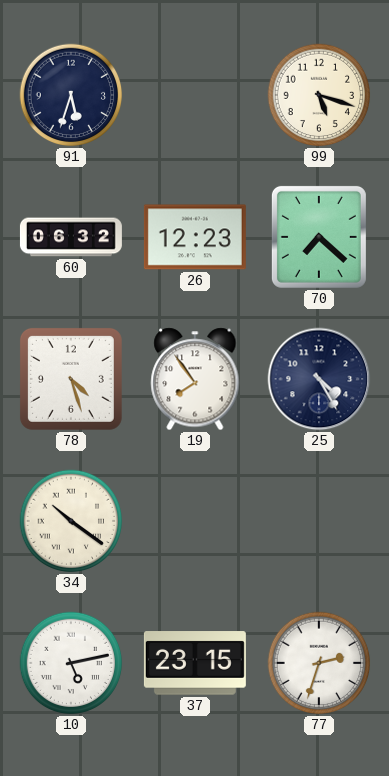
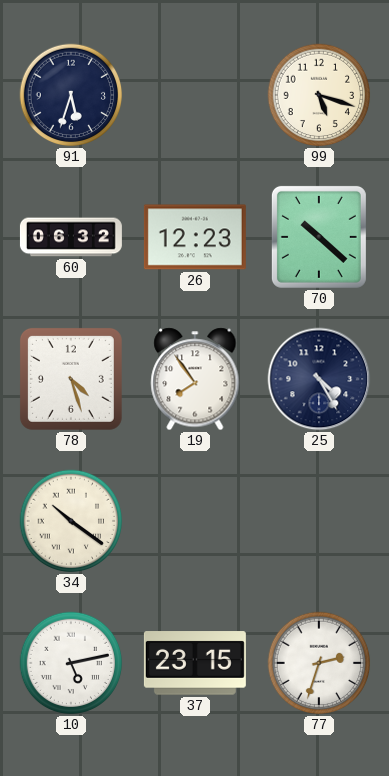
70: 7:22 -> 10:22 (319, 237)
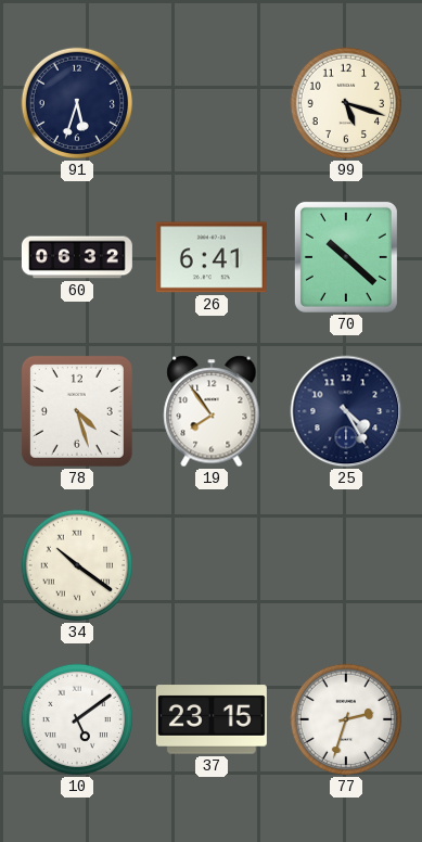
26: 12:23 -> 6:41 (212, 257)
10: 5:13 -> 5:09 (77, 719)
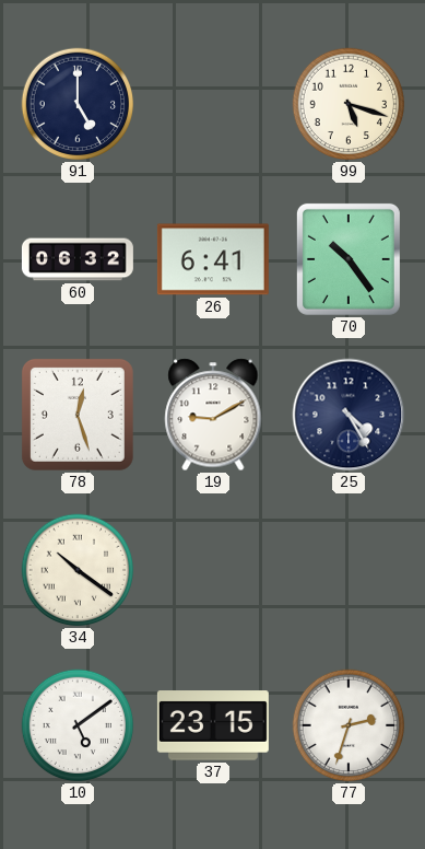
91: 5:33 -> 5:00 (78, 104)
70: 10:22 -> 10:24 (349, 259)
78: 4:27 -> 12:27 (78, 415)
19: 7:54 -> 9:10 (213, 415)
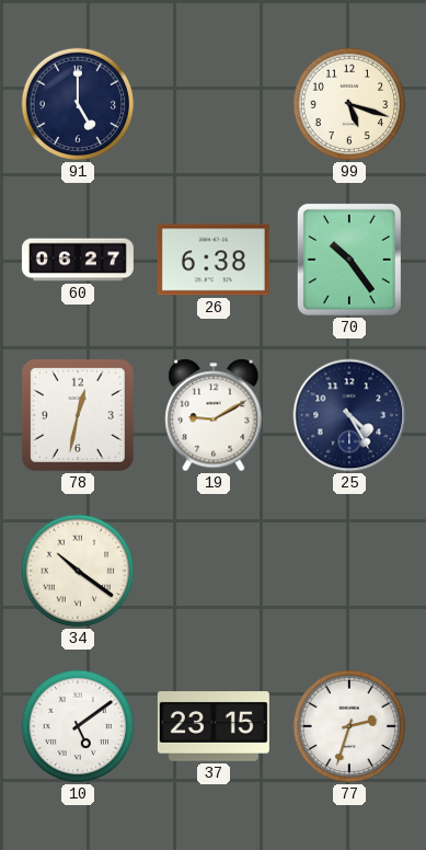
60: 06:32 -> 06:27 (78, 260)
26: 6:41 -> 6:38 (214, 260)
78: 12:27 -> 12:32 (78, 415)
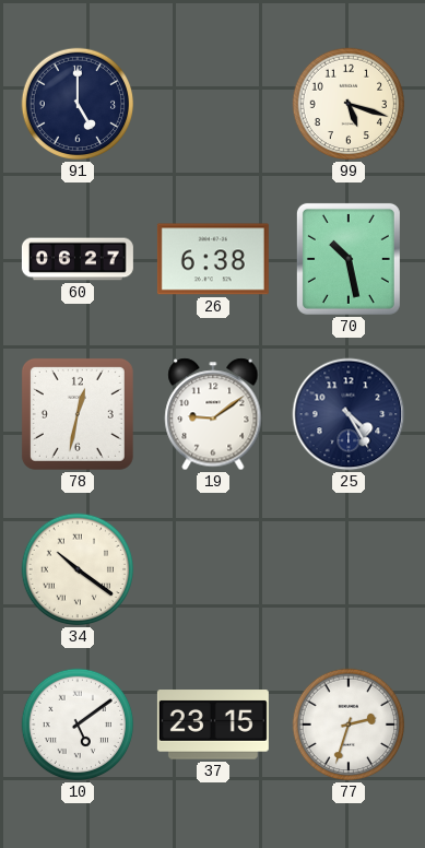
70: 10:24 -> 10:28 (349, 259)
19: 9:10 -> 9:09 (213, 414)
